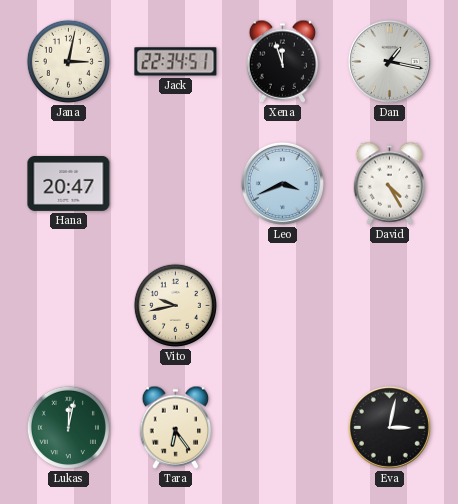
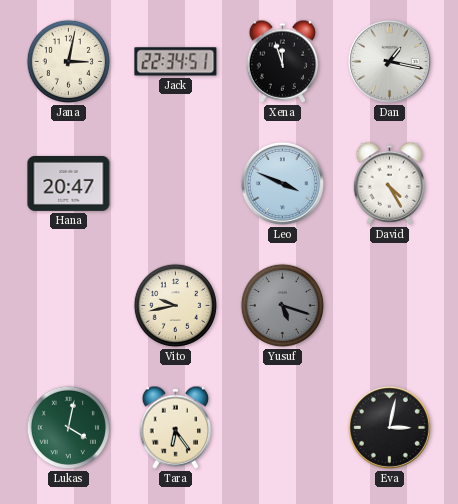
Leo: 3:41 -> 3:49 (282, 183)
Yusuf: none -> 5:18 (282, 305)
Lukas: 12:02 -> 4:02 (68, 427)
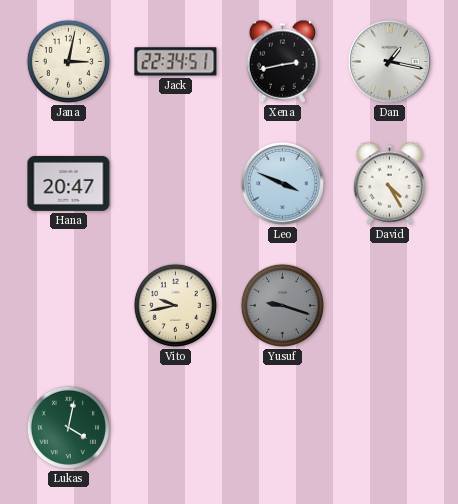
Xena: 11:57 -> 2:43 (283, 61)
Yusuf: 5:18 -> 9:18 (282, 305)
Tara: 6:24 -> none (176, 427)
Eva: 3:02 -> none (389, 427)
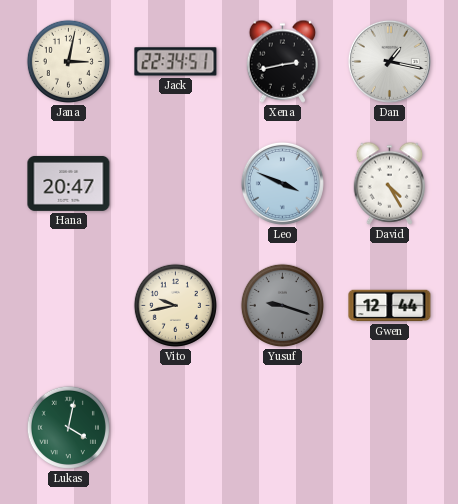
Gwen: none -> 12:44 (390, 306)
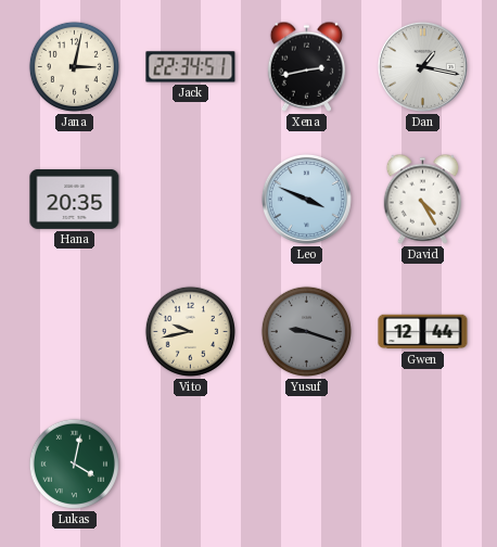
Hana: 20:47 -> 20:35 (75, 199)
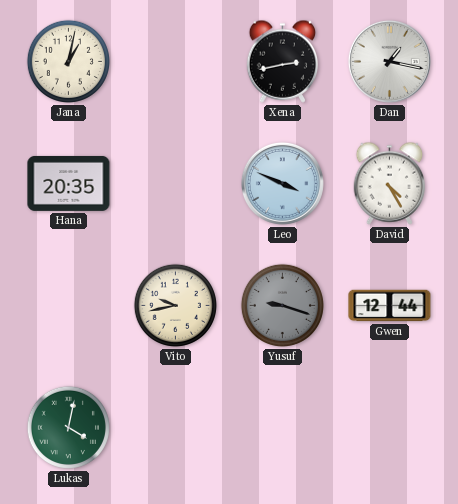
Jana: 3:02 -> 1:02 (68, 61)
Jack: 22:34 -> none (191, 67)
